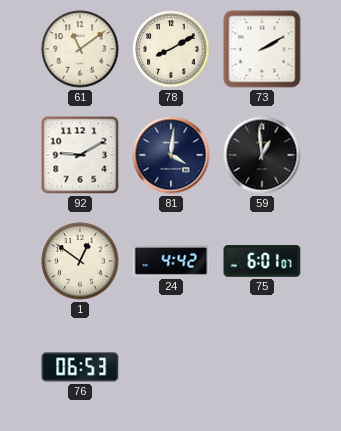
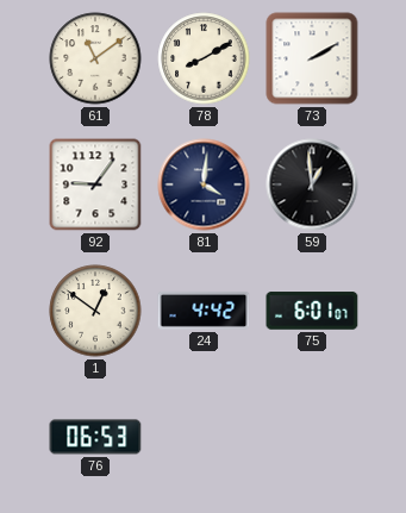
92: 9:10 -> 9:06 (95, 184)
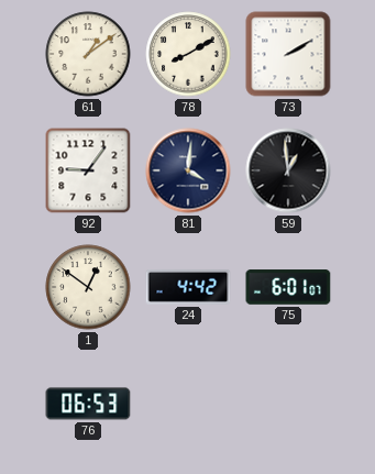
61: 11:09 -> 1:09 (88, 54)
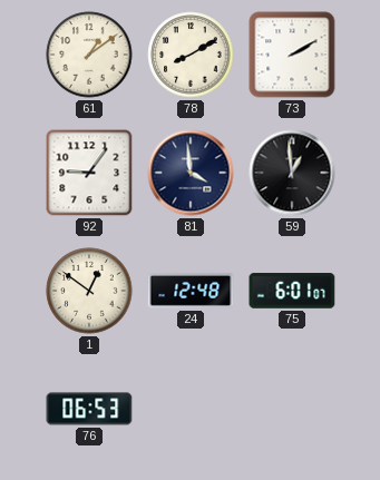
81: 4:01 -> 3:59 (191, 173)
24: 4:42 -> 12:48 (191, 291)
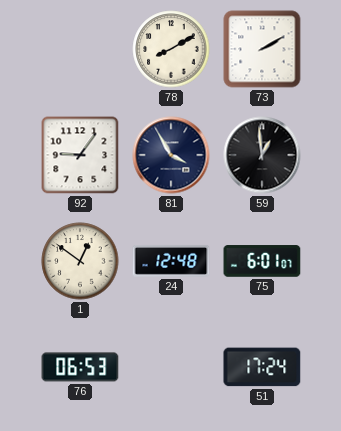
61: 1:09 -> none (89, 55)
81: 3:59 -> 3:55 (171, 155)
51: none -> 17:24 (262, 367)
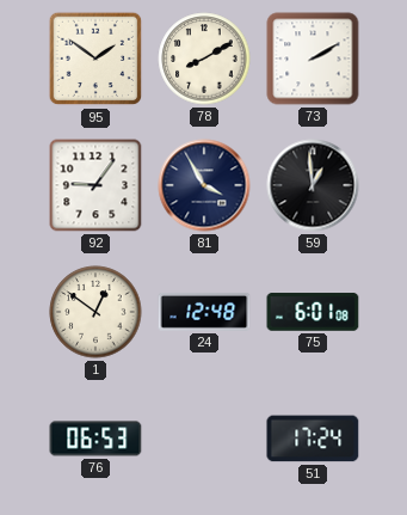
95: none -> 1:51 (95, 59)
75: 6:01:07 -> 6:01:08 (313, 312)
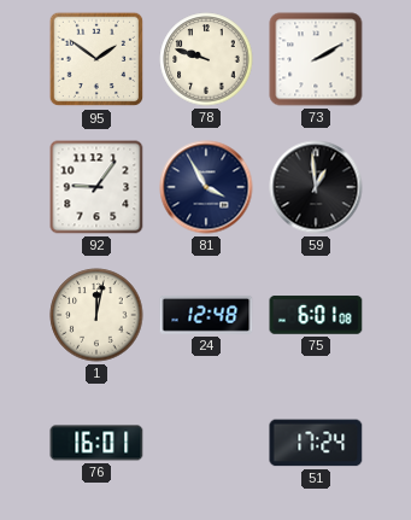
78: 8:10 -> 9:48 (206, 59)
1: 12:51 -> 12:02 (96, 315)
76: 06:53 -> 16:01 (96, 443)
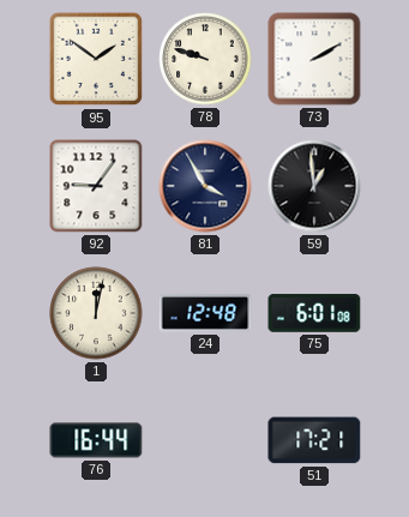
76: 16:01 -> 16:44 (96, 440)
51: 17:24 -> 17:21 (314, 440)
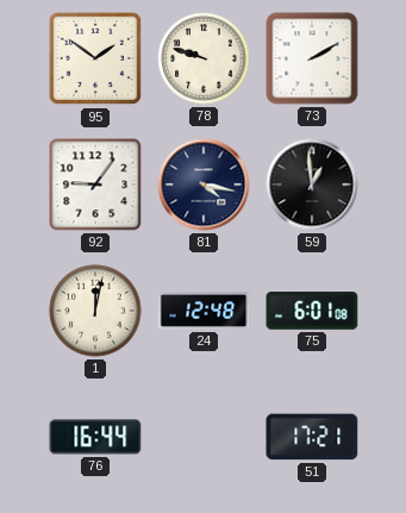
81: 3:55 -> 4:17 (204, 184)
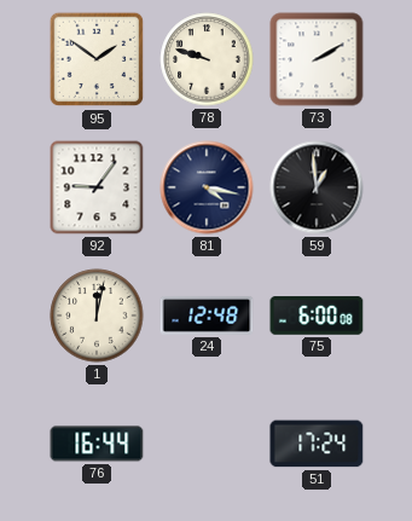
75: 6:01 -> 6:00 (317, 316)
51: 17:21 -> 17:24 (317, 444)
